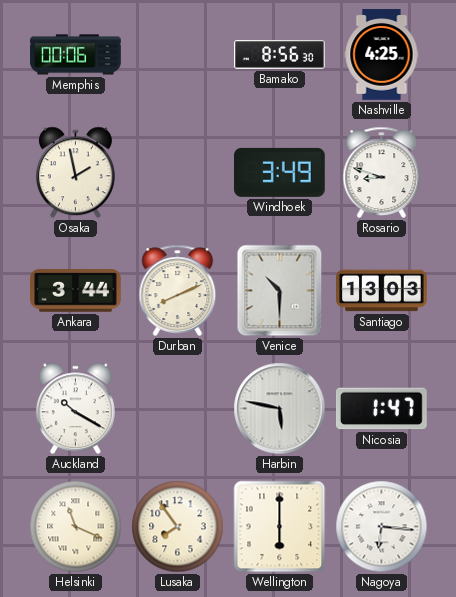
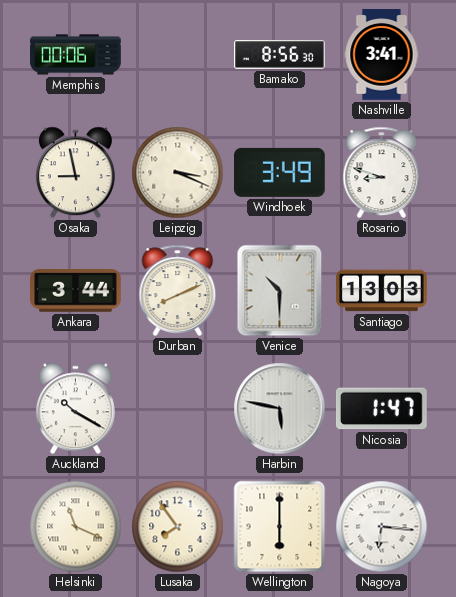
Nashville: 4:25 -> 3:41 (382, 55)
Osaka: 1:58 -> 8:58 (75, 173)
Leipzig: none -> 3:19 (178, 173)
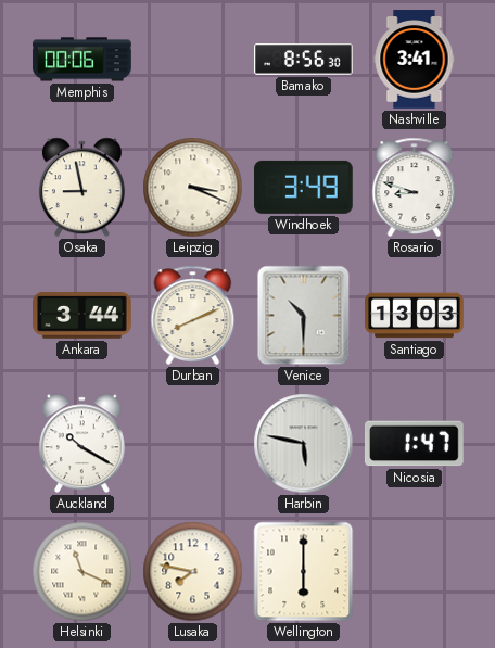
Lusaka: 7:54 -> 7:47 (193, 572)
Nagoya: 6:16 -> none (382, 527)
